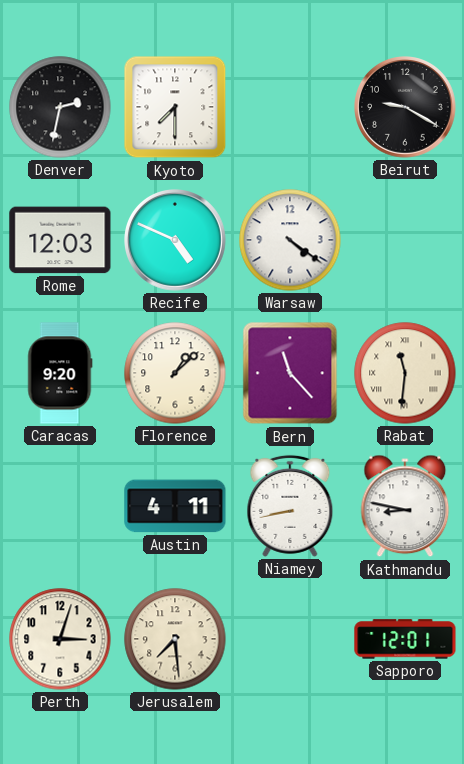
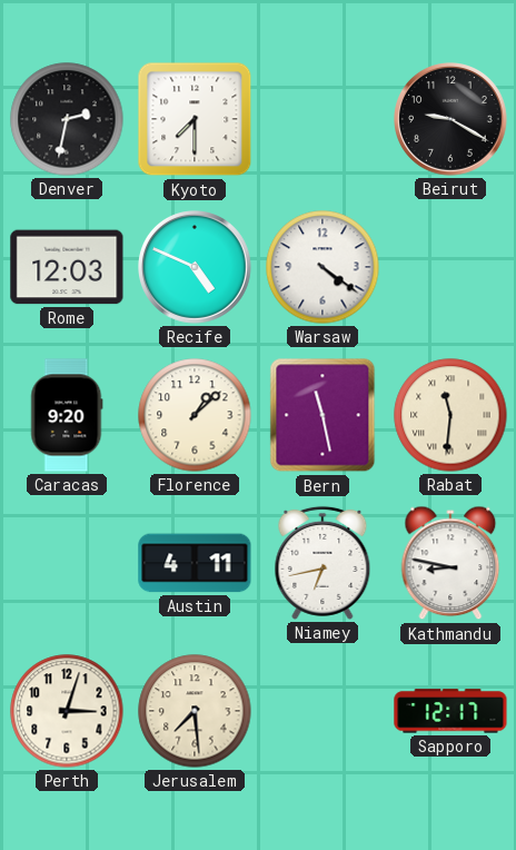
Bern: 11:23 -> 11:28 (322, 415)
Niamey: 8:43 -> 6:43 (322, 563)
Sapporo: 12:01 -> 12:17 (450, 711)
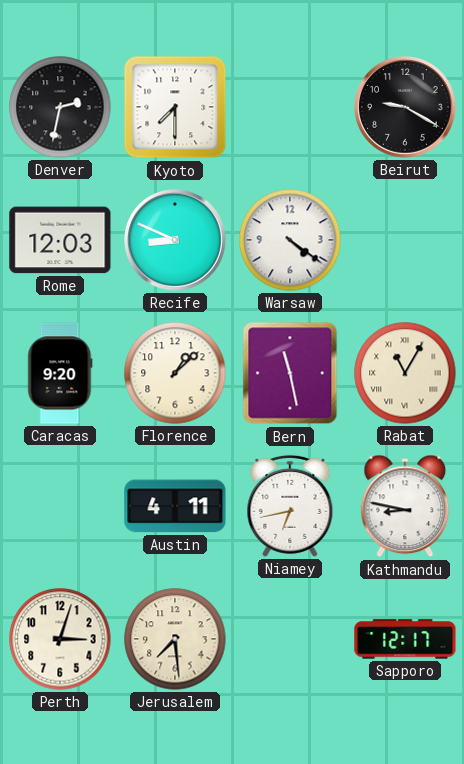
Recife: 4:49 -> 8:49 (176, 241)
Rabat: 11:31 -> 11:05 (405, 373)
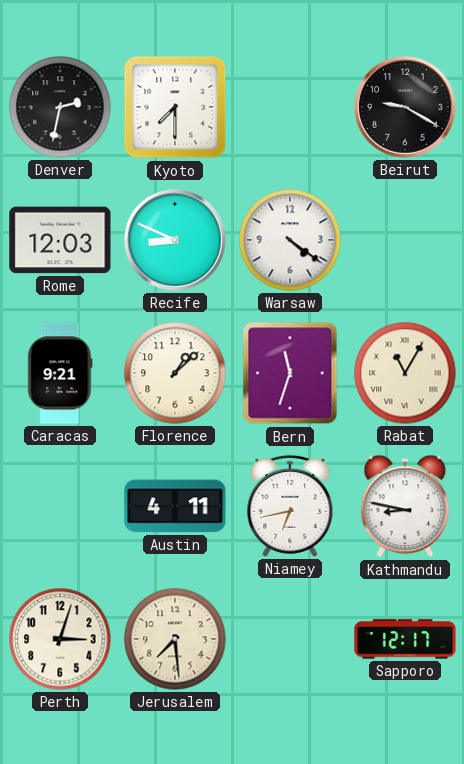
Caracas: 9:20 -> 9:21 (60, 373)
Bern: 11:28 -> 11:33 (290, 373)
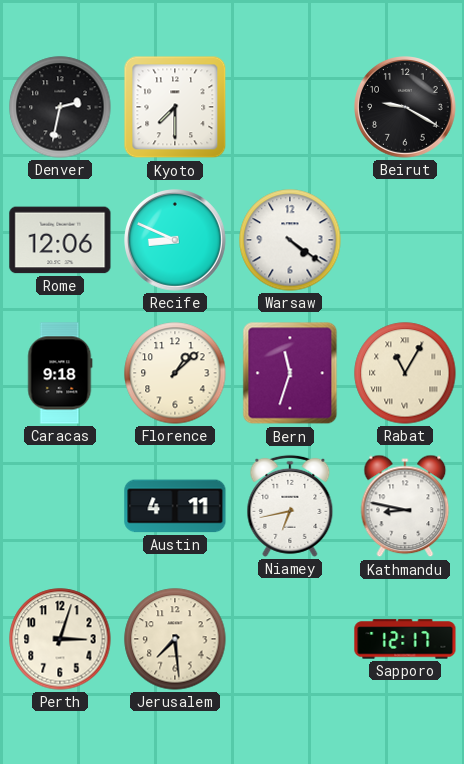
Rome: 12:03 -> 12:06 (60, 240)
Caracas: 9:21 -> 9:18 (60, 373)
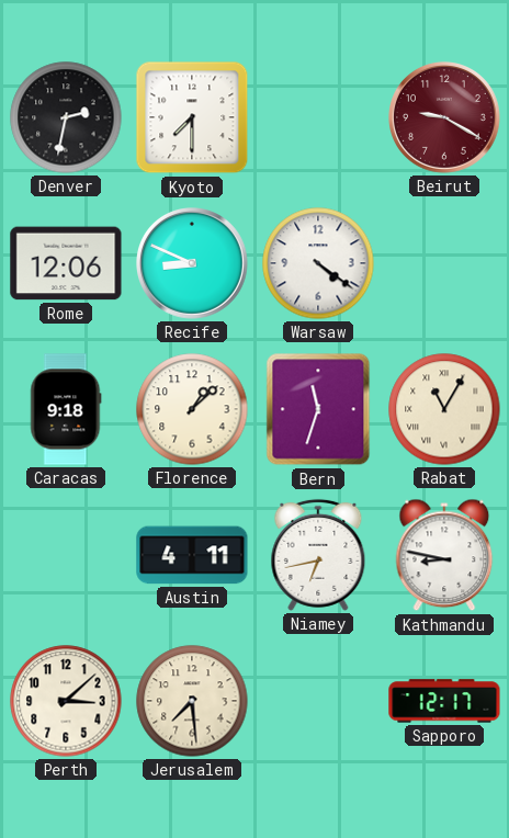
Beirut dial: black -> burgundy (445, 118)
Perth: 3:03 -> 3:08 (66, 701)
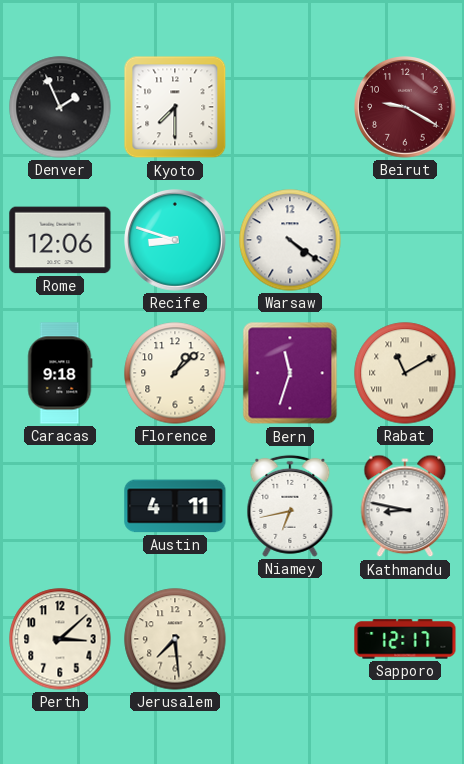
Denver: 2:32 -> 1:56 (60, 107)
Recife: 8:49 -> 8:48 (176, 241)
Rabat: 11:05 -> 11:10 (405, 373)
